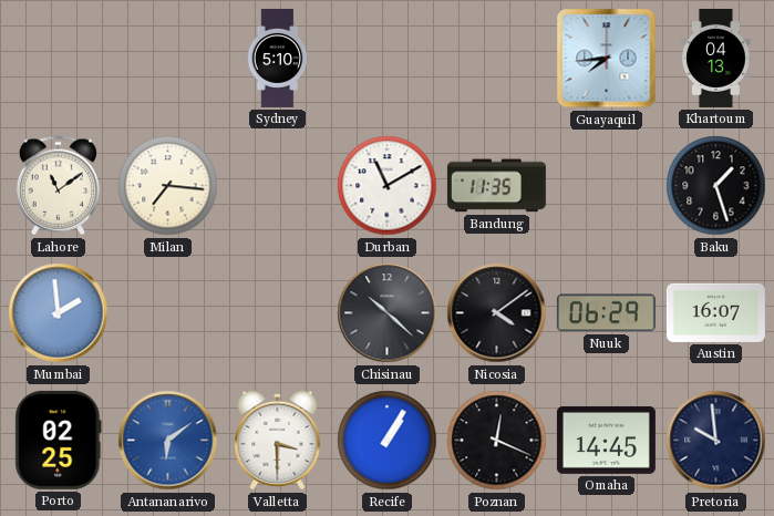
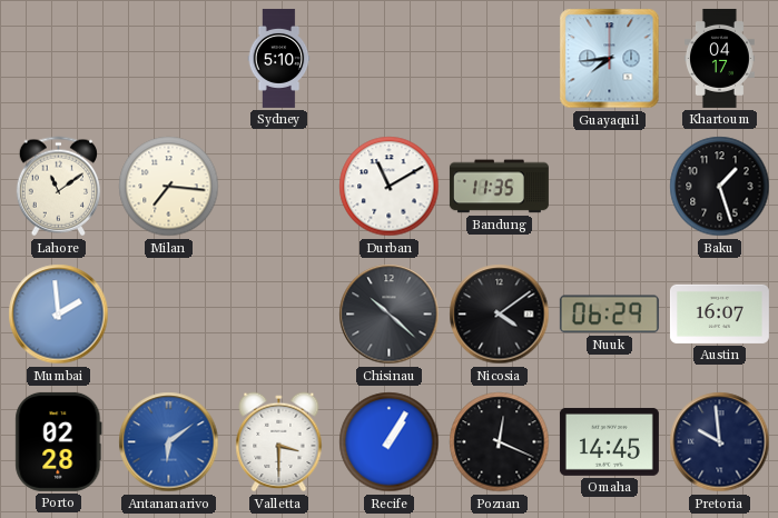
Khartoum: 04:13 -> 04:17 (719, 58)
Porto: 02:25 -> 02:28 (59, 441)
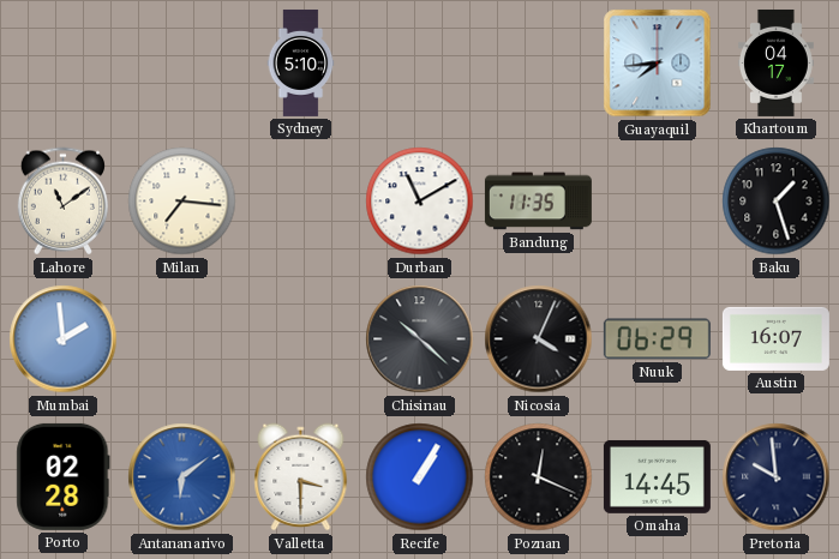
Nicosia: 4:09 -> 4:04 (539, 339)
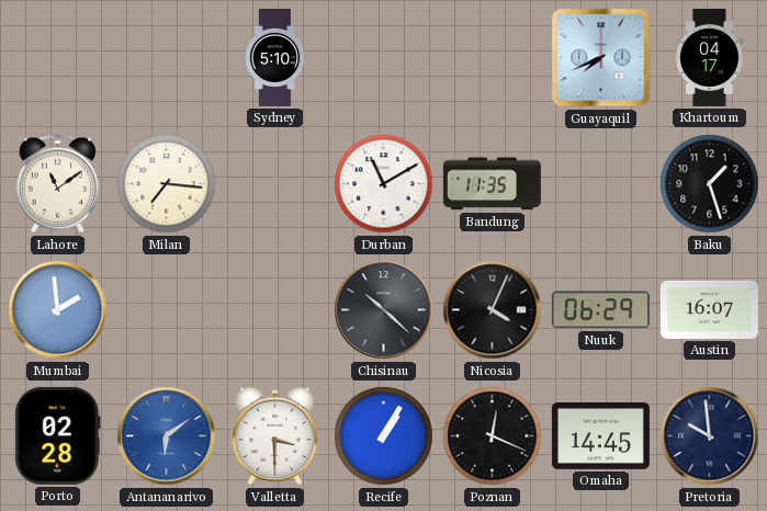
Guayaquil: 7:44 -> 7:41 (601, 58)
